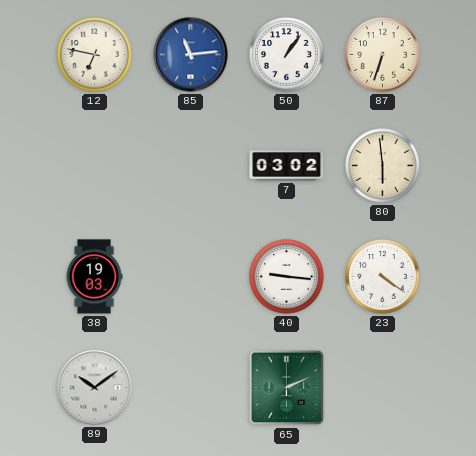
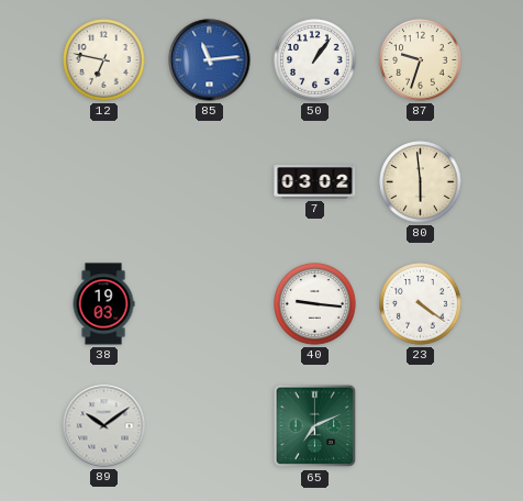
87: 6:33 -> 9:33 (421, 60)
65: 2:11 -> 7:11 (315, 426)
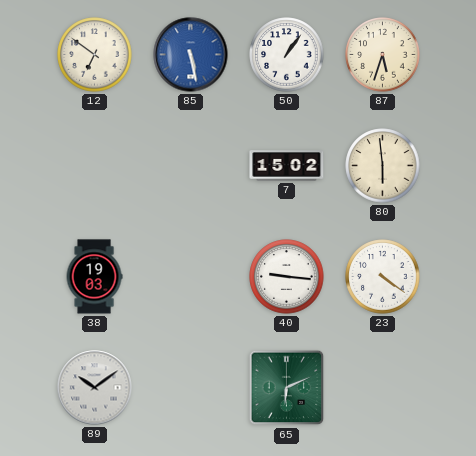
12: 6:47 -> 6:51 (95, 55)
85: 11:14 -> 5:28 (191, 55)
87: 9:33 -> 5:33 (383, 55)
7: 03:02 -> 15:02 (287, 166)
65: 7:11 -> 6:11 (287, 388)
